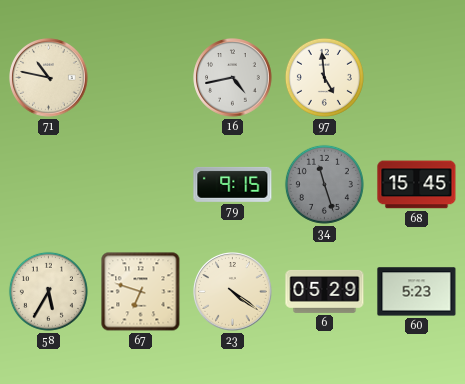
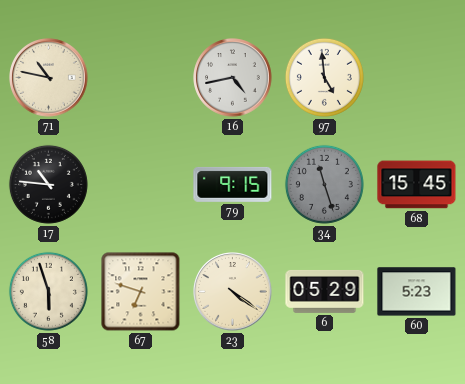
17: none -> 10:46 (48, 184)
58: 5:35 -> 5:57 (48, 291)
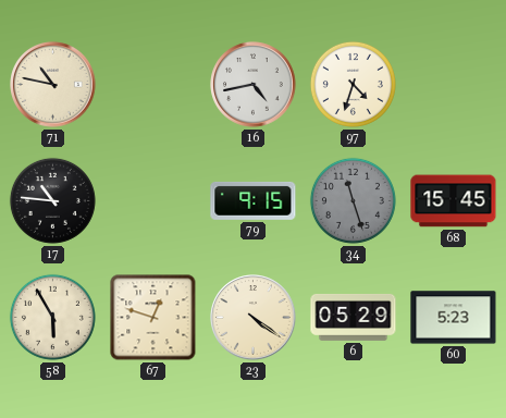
97: 4:59 -> 4:33 (353, 84)
58: 5:57 -> 5:55 (52, 317)
67: 6:48 -> 12:48 (153, 318)
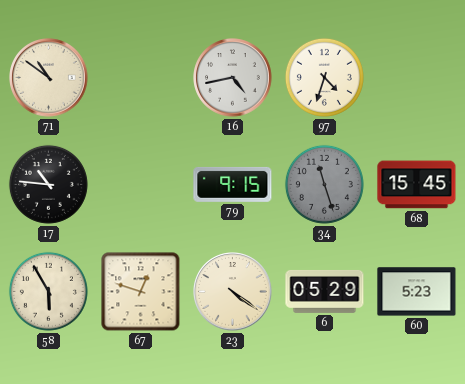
71: 10:47 -> 10:51 (49, 78)
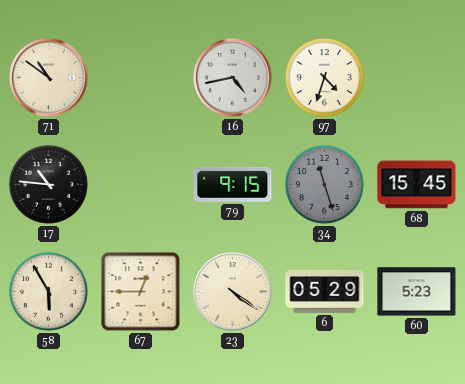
67: 12:48 -> 12:45 (141, 292)
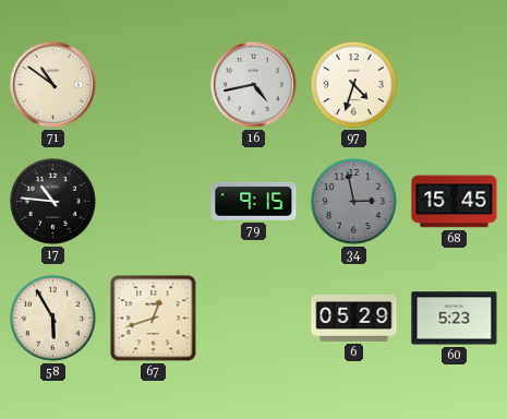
34: 11:27 -> 2:58 (353, 201)
67: 12:45 -> 12:42 (154, 319)
23: 4:21 -> none (233, 292)
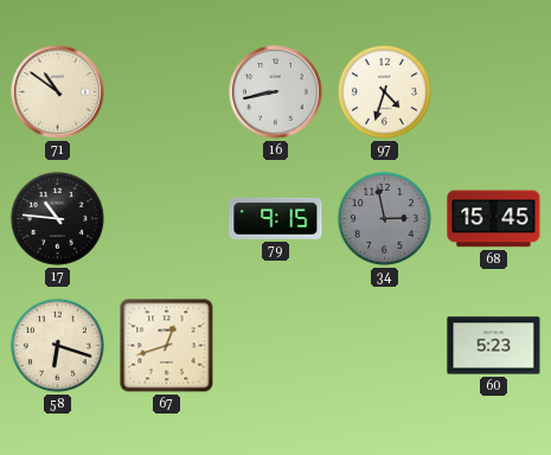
16: 4:43 -> 8:43 (276, 92)
58: 5:55 -> 6:18 (57, 345)
6: 05:29 -> none (354, 318)
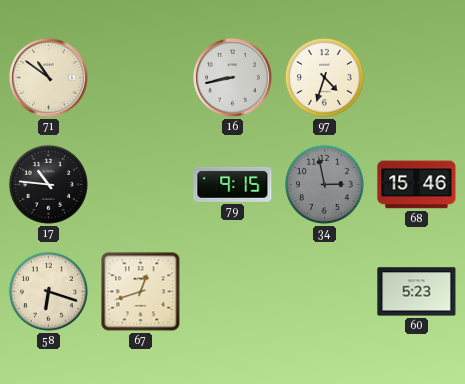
68: 15:45 -> 15:46 (417, 185)
